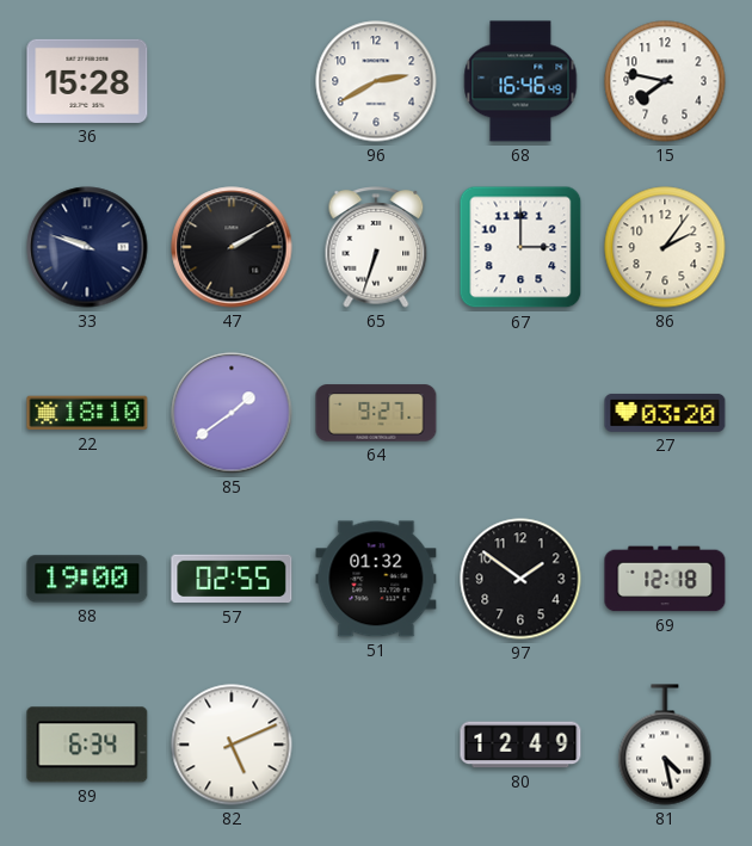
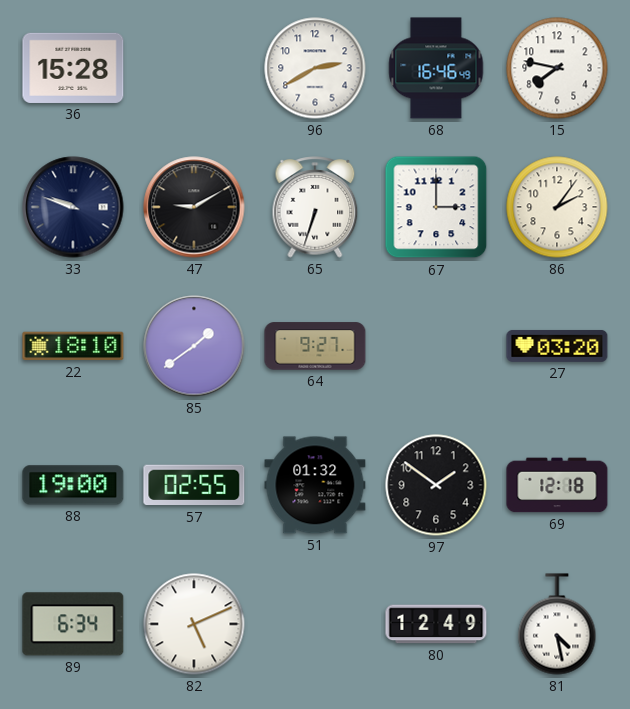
47: 2:10 -> 9:10 (194, 207)
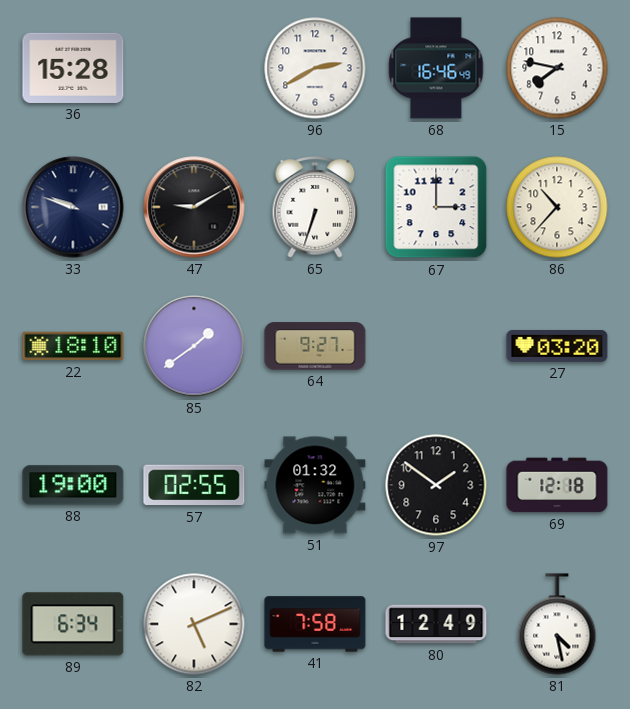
86: 2:06 -> 10:37 (557, 207)
41: none -> 7:58 (315, 624)
